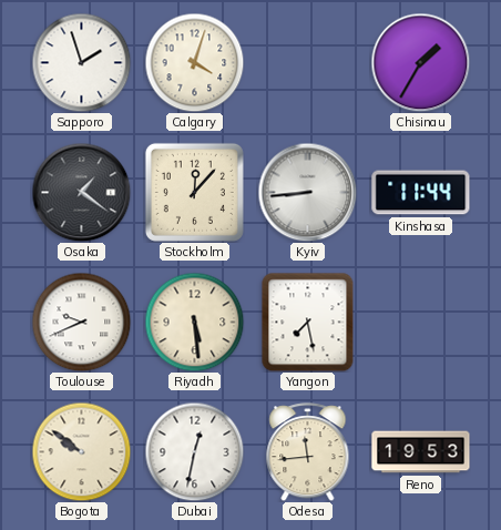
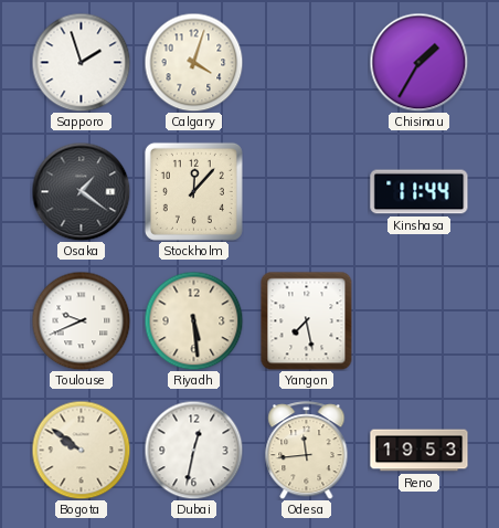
Kyiv: 8:44 -> none (307, 192)
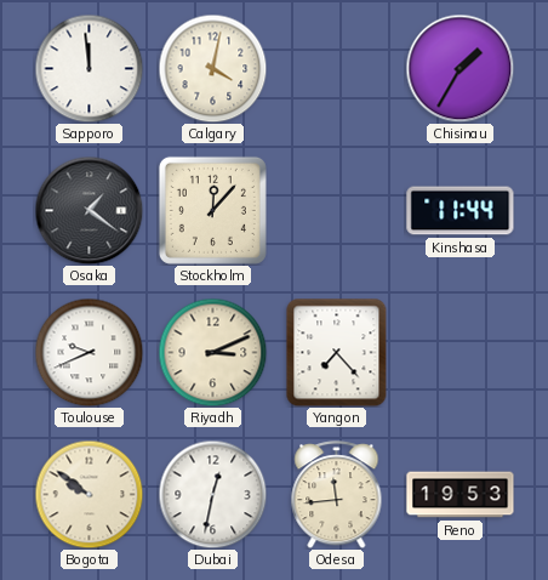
Sapporo: 1:57 -> 11:59 (89, 68)
Calgary: 4:03 -> 4:02 (212, 68)
Riyadh: 5:29 -> 3:11 (212, 352)
Yangon: 7:28 -> 7:23 (337, 352)
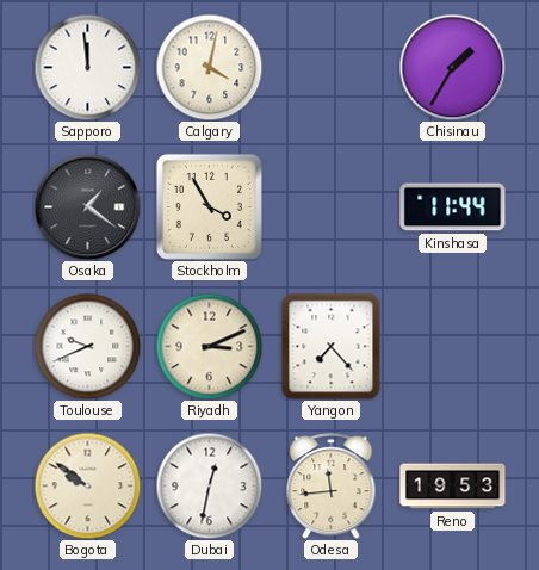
Stockholm: 12:07 -> 3:55 (209, 206)
